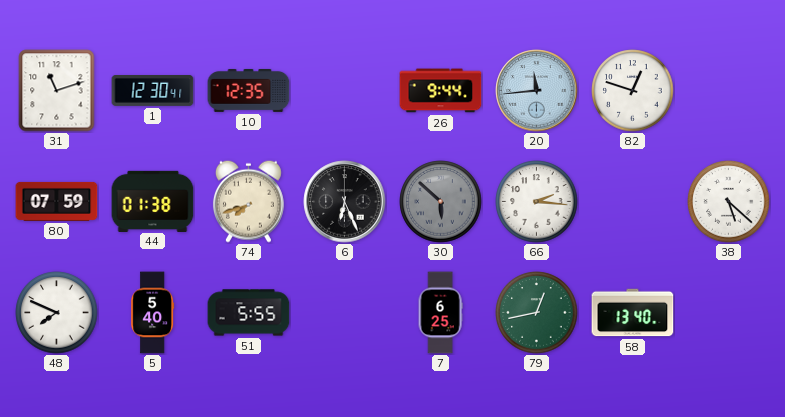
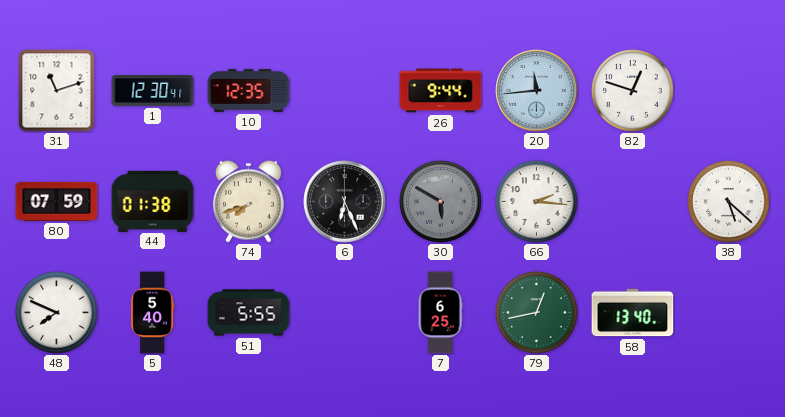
30: 5:52 -> 5:50 (441, 202)
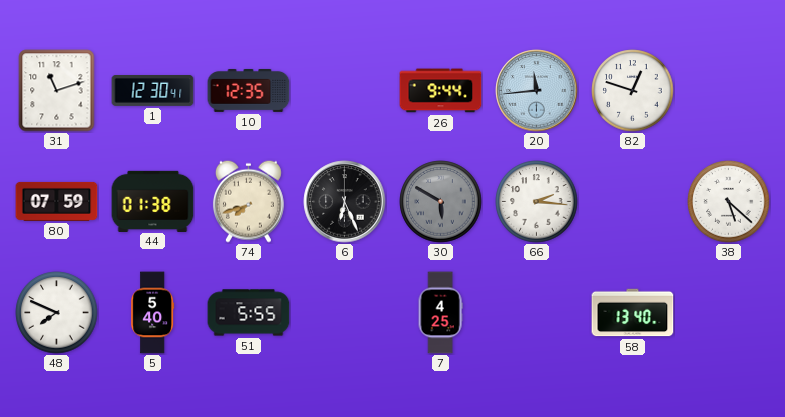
7: 6:25 -> 4:25 (440, 313)
79: 12:43 -> none (537, 313)
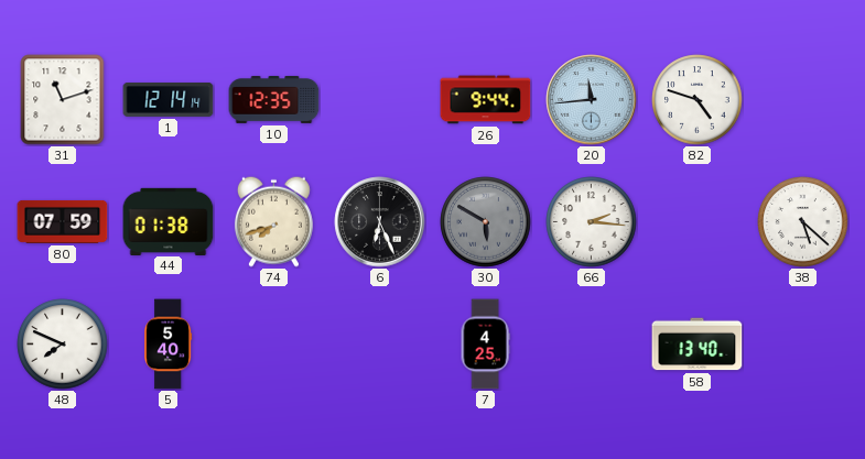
1: 12:30 -> 12:14 (169, 100)
82: 12:48 -> 4:48 (698, 100)
51: 5:55 -> none (249, 313)
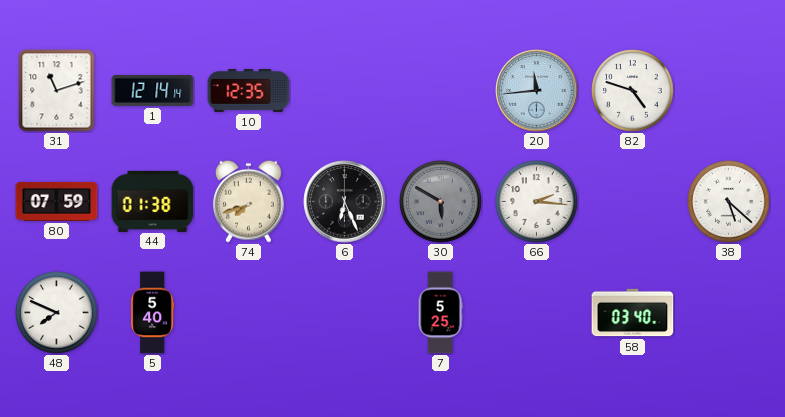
26: 9:44 -> none (486, 100)
7: 4:25 -> 5:25 (440, 313)
58: 13:40 -> 03:40 (633, 313)
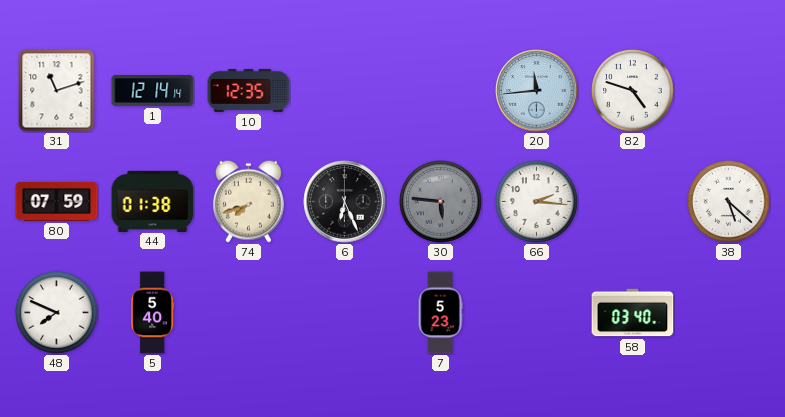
30: 5:50 -> 5:46 (441, 202)
7: 5:25 -> 5:23 (440, 313)
